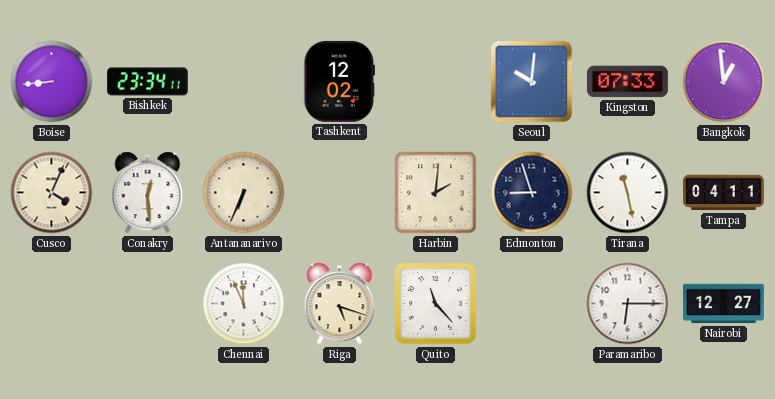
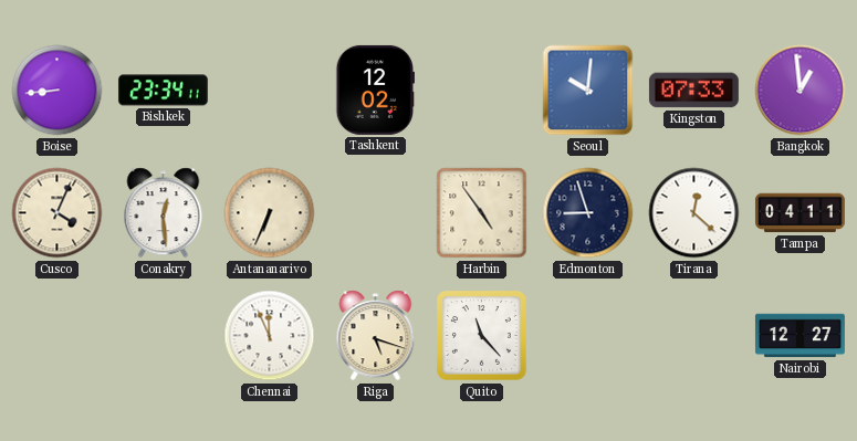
Harbin: 2:01 -> 4:54 (482, 213)
Tirana: 11:28 -> 12:22 (694, 213)
Paramaribo: 6:15 -> none (628, 304)
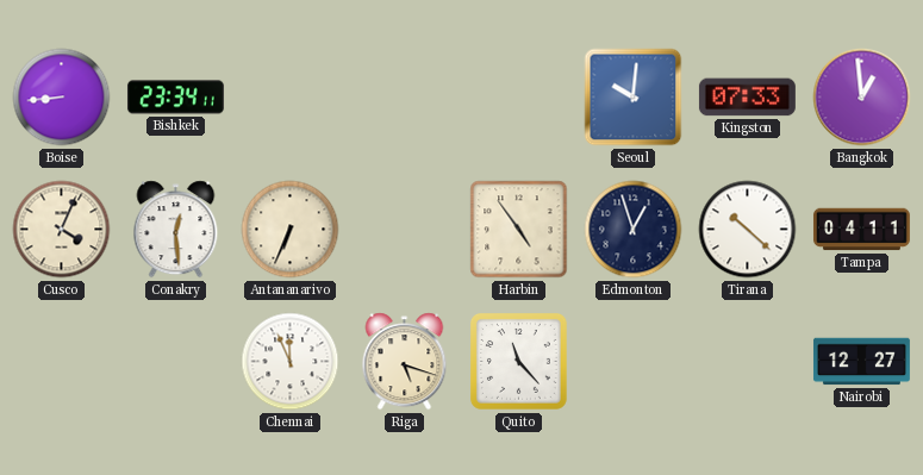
Tashkent: 12:02 -> none (375, 90)
Edmonton: 8:57 -> 12:57 (634, 230)
Tirana: 12:22 -> 10:22 (748, 230)
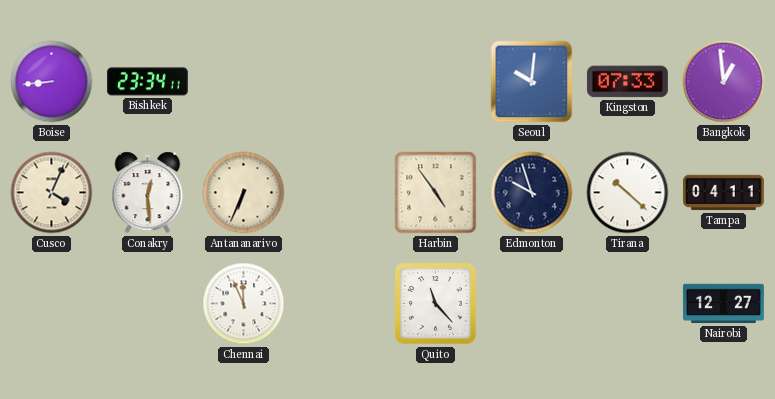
Edmonton: 12:57 -> 9:57 (532, 193)
Riga: 5:18 -> none (405, 362)
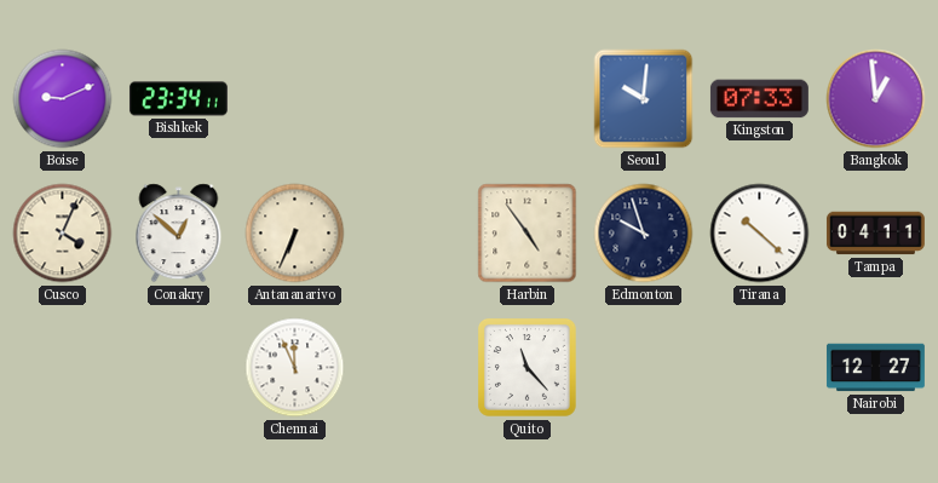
Boise: 8:44 -> 9:11 (63, 99)
Conakry: 12:29 -> 12:52 (179, 234)
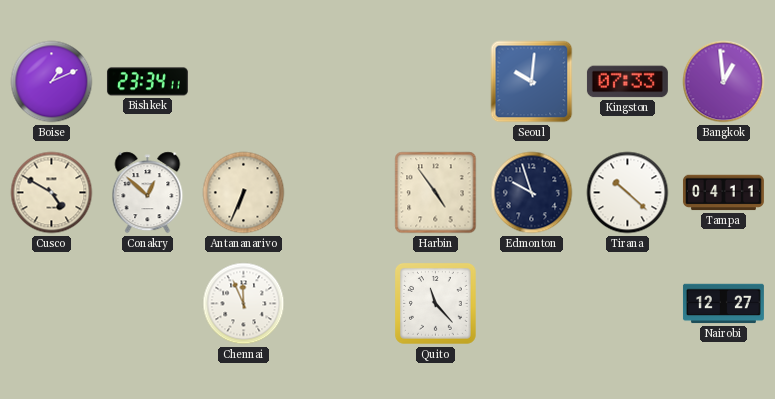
Boise: 9:11 -> 1:11 (52, 82)
Cusco: 4:04 -> 4:50 (52, 193)
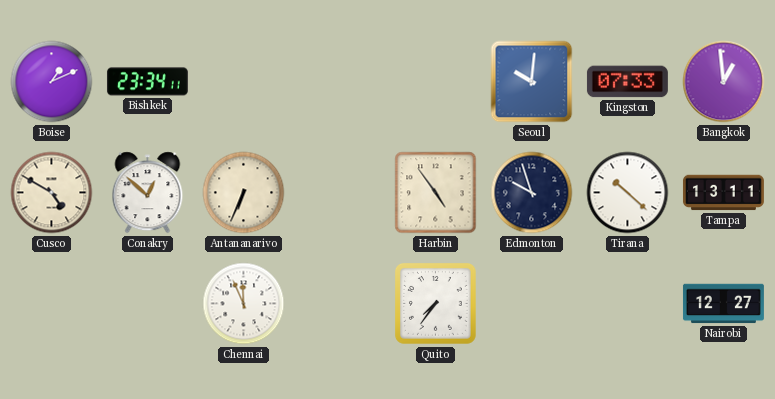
Tampa: 04:11 -> 13:11 (723, 193)
Quito: 11:23 -> 7:36 (436, 304)
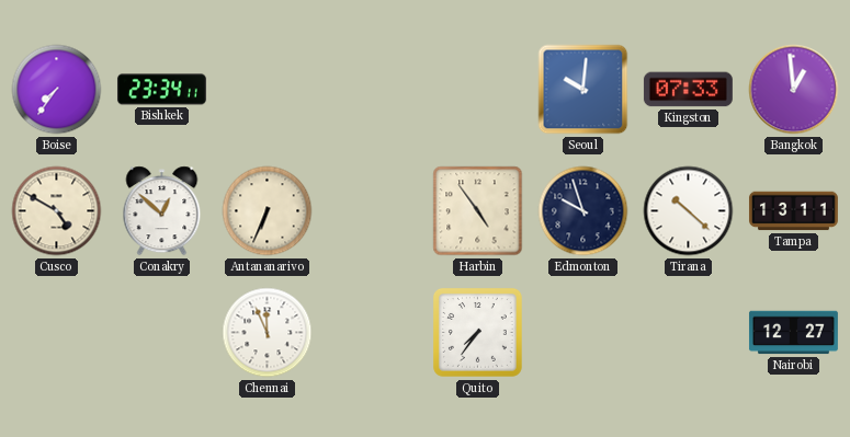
Boise: 1:11 -> 7:36 (57, 90)
